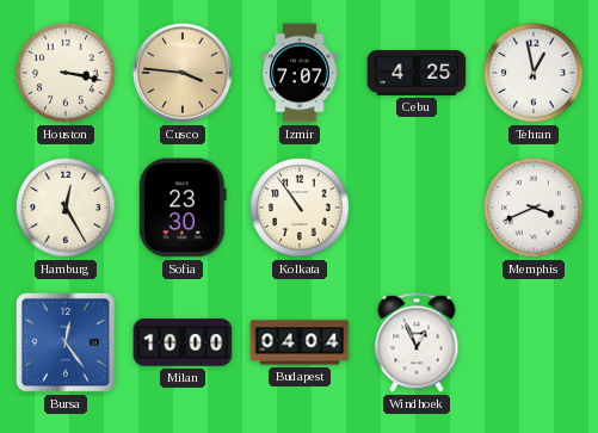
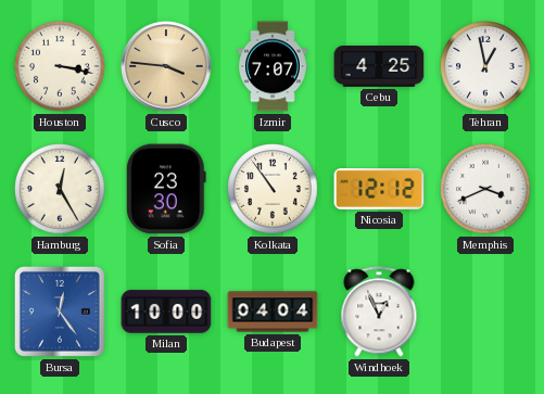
Nicosia: none -> 12:12 (379, 190)
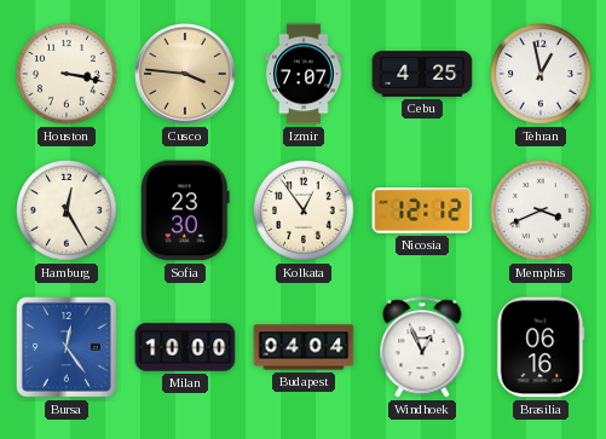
Kolkata: 10:54 -> 12:54 (304, 210)
Brasilia: none -> 06:16 (541, 347)
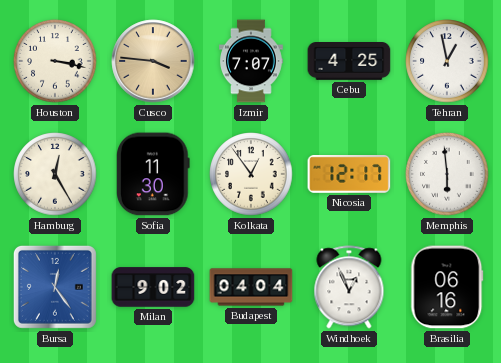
Sofia: 23:30 -> 11:30 (154, 174)
Nicosia: 12:12 -> 12:17 (349, 175)
Memphis: 3:41 -> 5:59 (447, 174)
Milan: 10:00 -> 9:02 (153, 287)
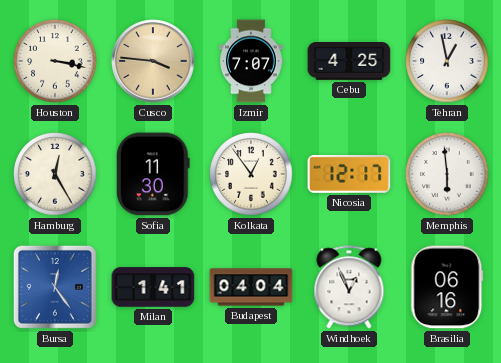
Milan: 9:02 -> 1:41 (153, 287)
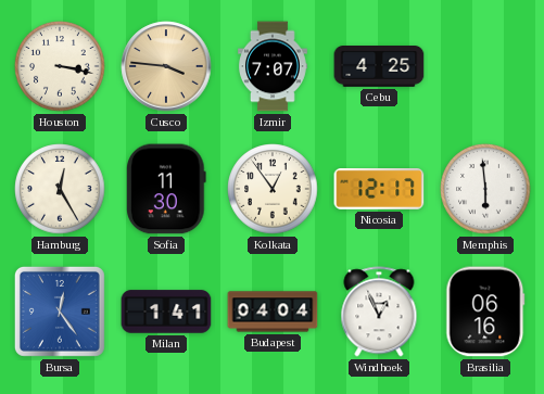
Tehran: 12:58 -> none (447, 61)
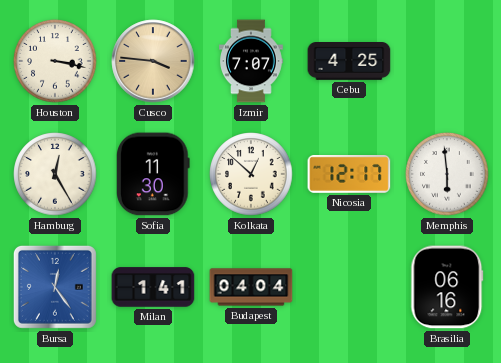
Kolkata: 12:54 -> 12:52 (251, 174)
Windhoek: 12:56 -> none (379, 312)
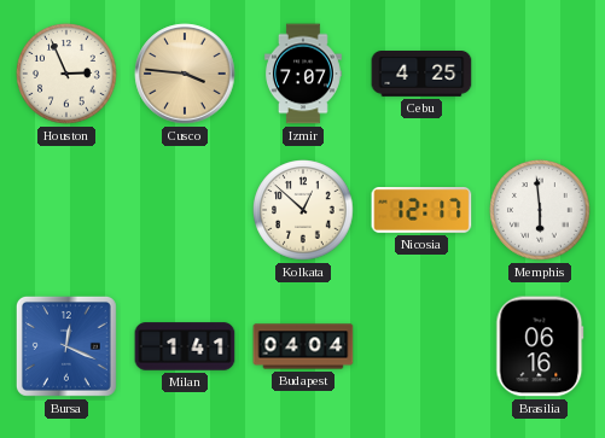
Houston: 3:17 -> 2:56 (66, 74)
Hamburg: 12:25 -> none (55, 174)
Sofia: 11:30 -> none (154, 174)
Bursa: 12:24 -> 12:19 (66, 346)
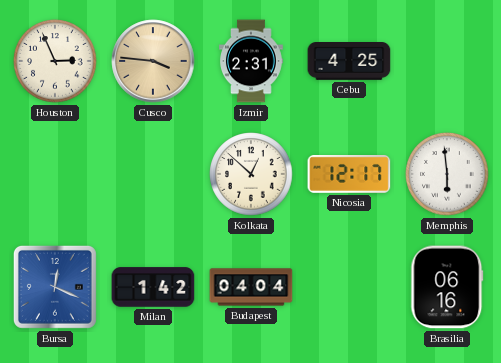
Izmir: 7:07 -> 2:31 (252, 61)
Milan: 1:41 -> 1:42 (153, 287)
